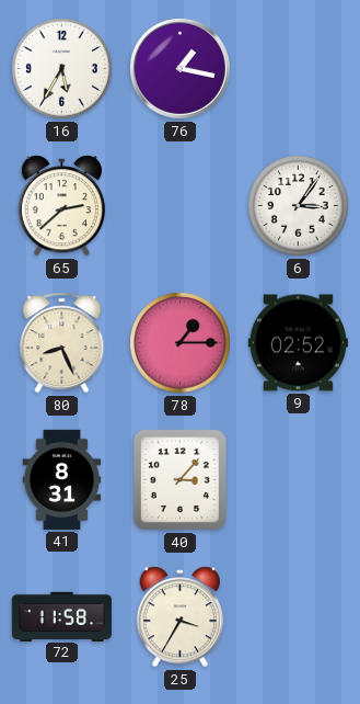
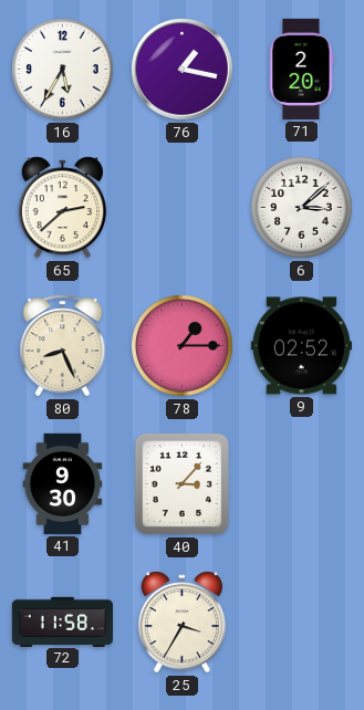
71: none -> 2:20 (301, 69)
6: 3:06 -> 3:08 (302, 208)
41: 8:31 -> 9:30 (63, 483)
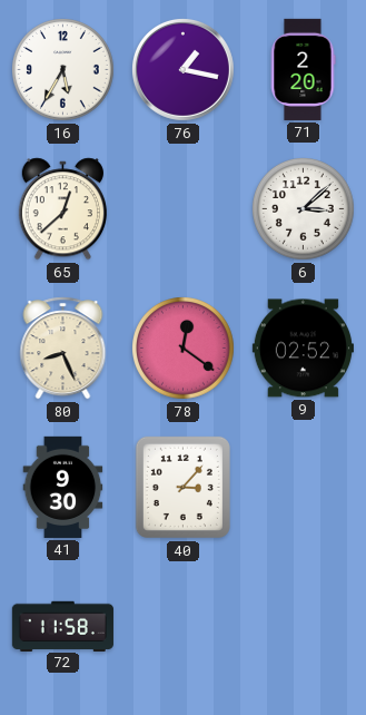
65: 2:38 -> 12:38 (62, 209)
78: 1:15 -> 12:21 (184, 349)
25: 3:35 -> none (181, 623)
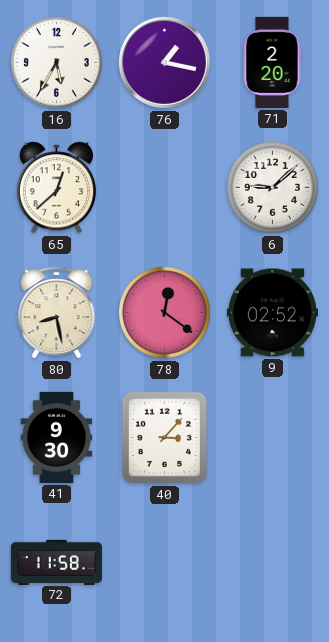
6: 3:08 -> 9:08 (273, 188)
80: 8:26 -> 8:28 (57, 313)
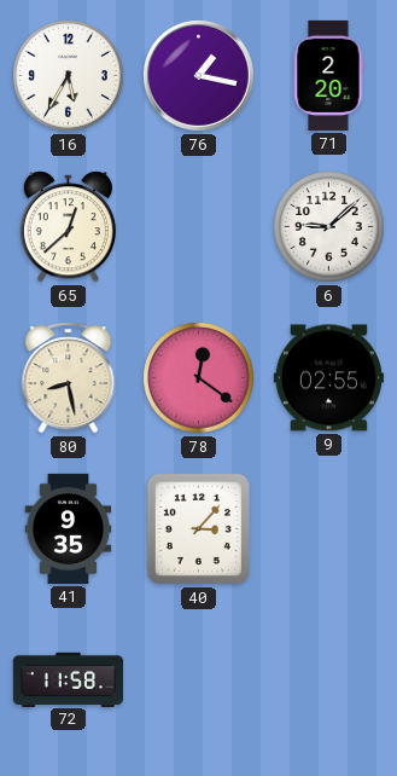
9: 02:52 -> 02:55 (328, 378)
41: 9:30 -> 9:35 (69, 528)
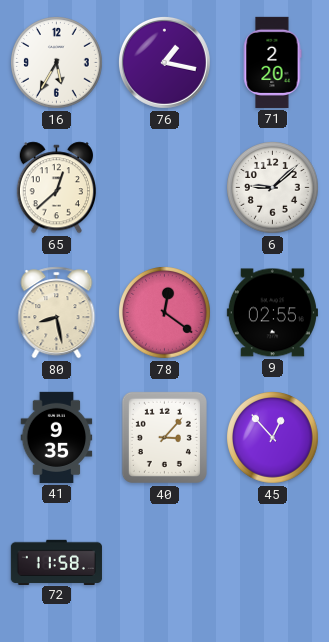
45: none -> 12:53 (273, 438)
